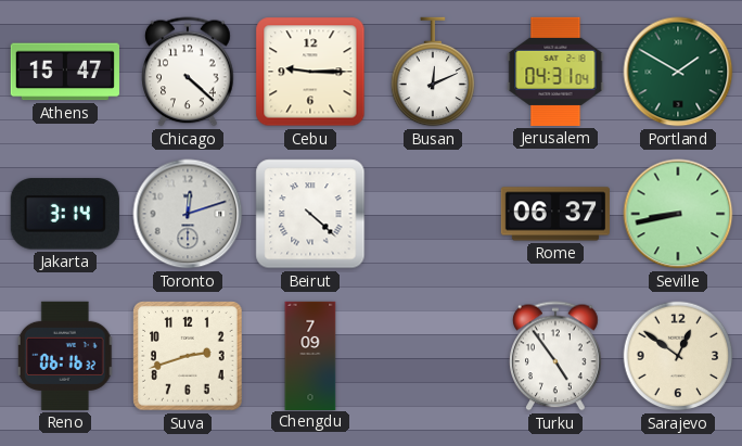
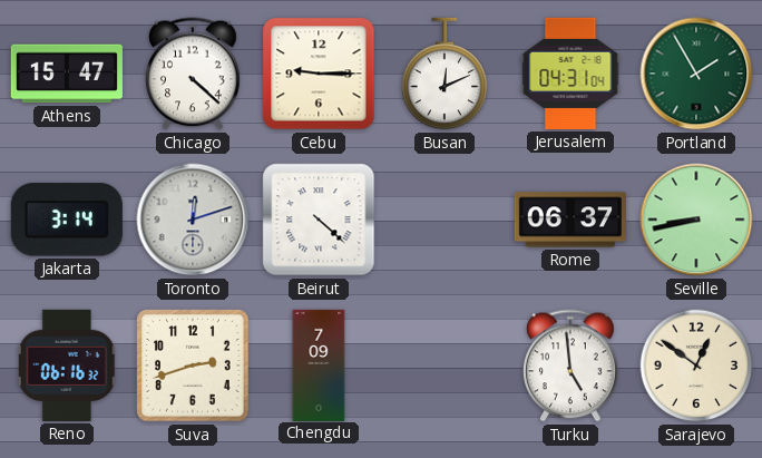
Portland: 1:50 -> 1:55 (696, 74)
Turku: 4:54 -> 4:59 (570, 366)
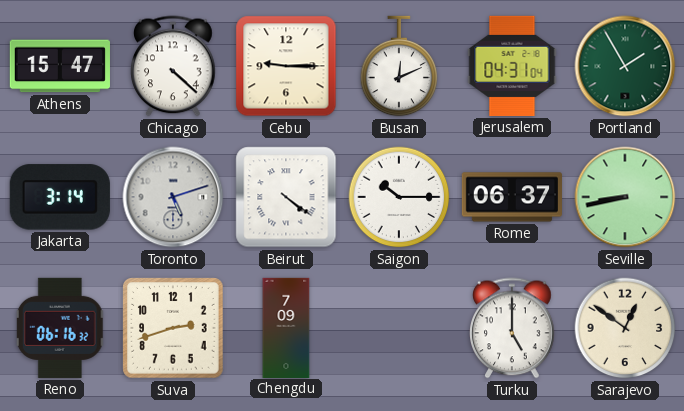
Toronto: 12:12 -> 5:12 (173, 197)
Beirut: 4:22 -> 4:21 (286, 197)
Saigon: none -> 10:15 (399, 197)
Turku: 4:59 -> 5:00 (512, 328)
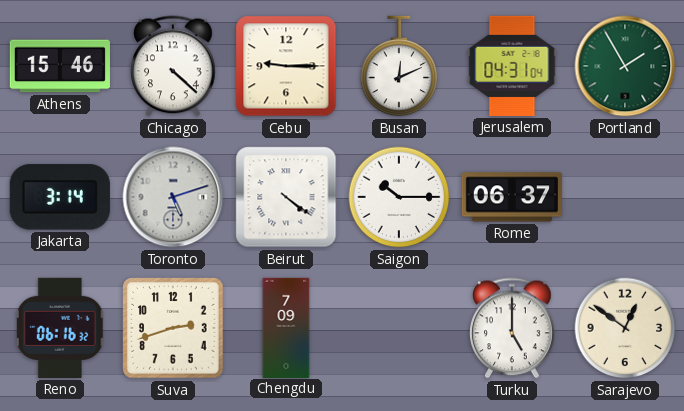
Athens: 15:47 -> 15:46 (60, 66)
Seville: 8:43 -> none (625, 197)
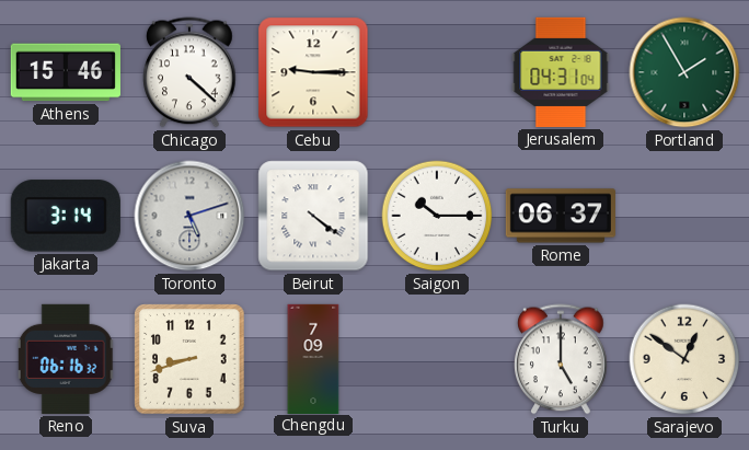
Busan: 12:11 -> none (399, 66)
Suva: 2:42 -> 8:42 (189, 359)
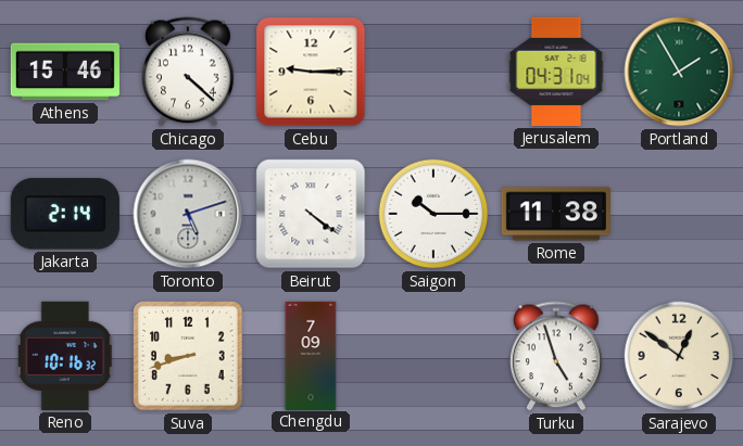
Jakarta: 3:14 -> 2:14 (65, 214)
Rome: 06:37 -> 11:38 (556, 214)
Reno: 06:16 -> 10:16 (65, 356)
Turku: 5:00 -> 4:57 (556, 356)
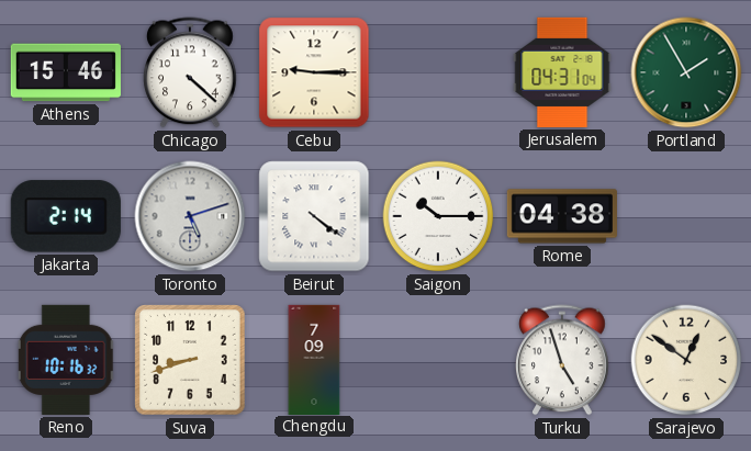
Rome: 11:38 -> 04:38 (562, 216)
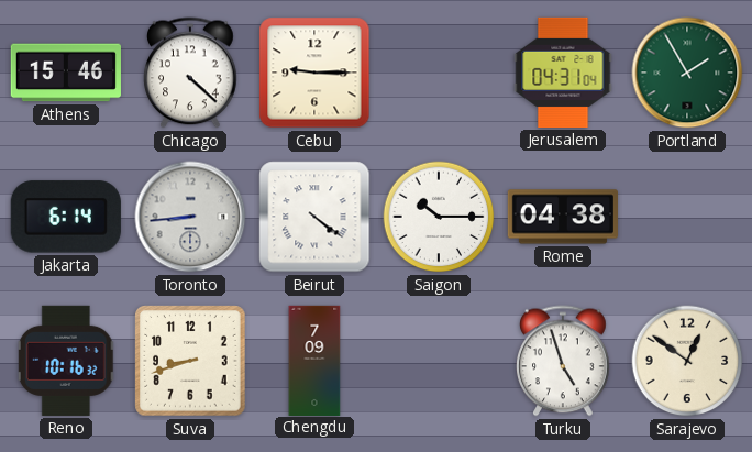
Jakarta: 2:14 -> 6:14 (66, 217)
Toronto: 5:12 -> 8:44 (190, 217)
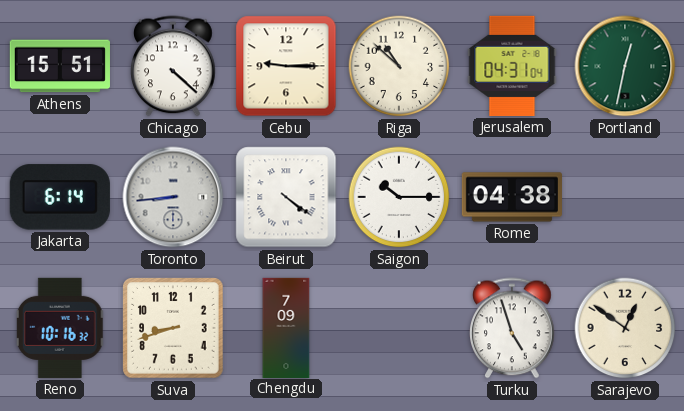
Athens: 15:46 -> 15:51 (60, 66)
Riga: none -> 10:52 (399, 66)
Portland: 1:55 -> 12:32 (625, 66)
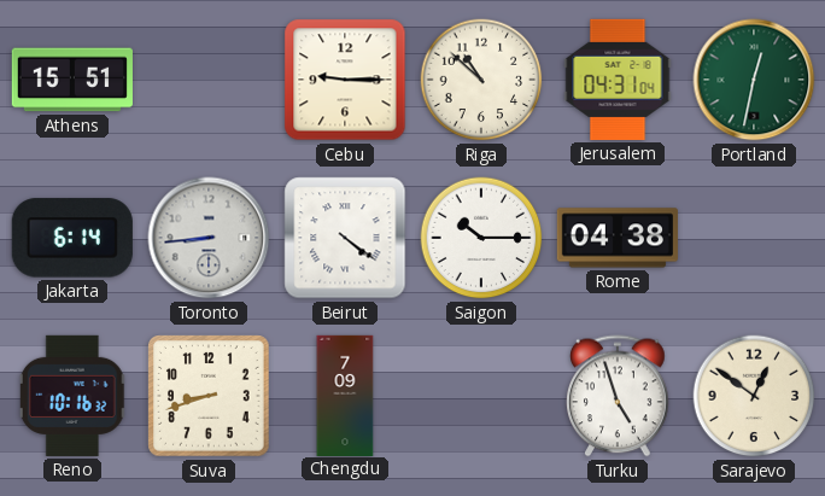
Chicago: 4:22 -> none (173, 66)
